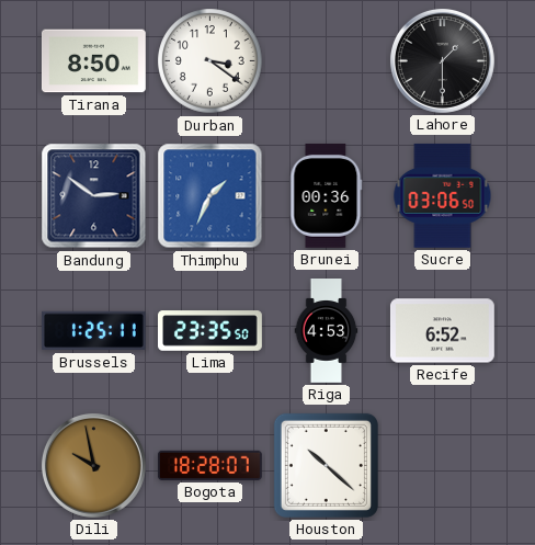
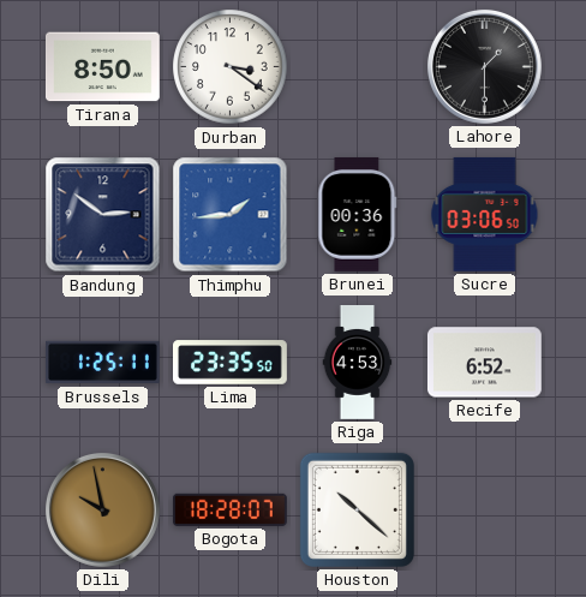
Thimphu: 1:34 -> 1:44 (231, 215)
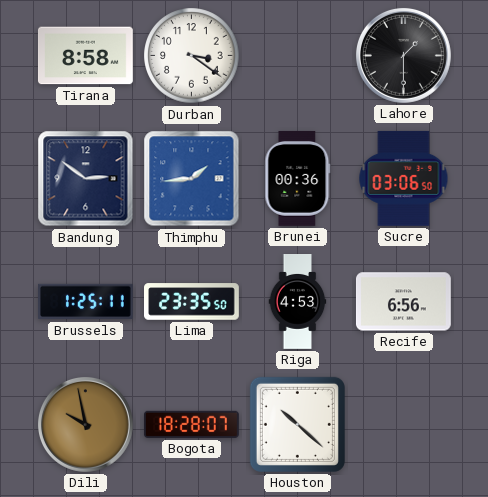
Tirana: 8:50 -> 8:58 (85, 56)
Recife: 6:52 -> 6:56 (403, 302)
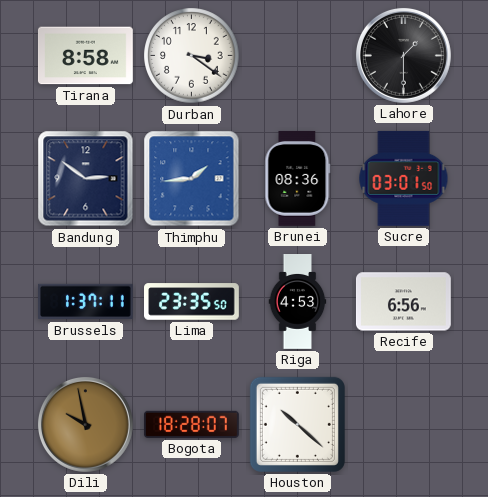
Brunei: 00:36 -> 08:36 (298, 178)
Sucre: 03:06 -> 03:01 (404, 178)
Brussels: 1:25 -> 1:37 (86, 302)
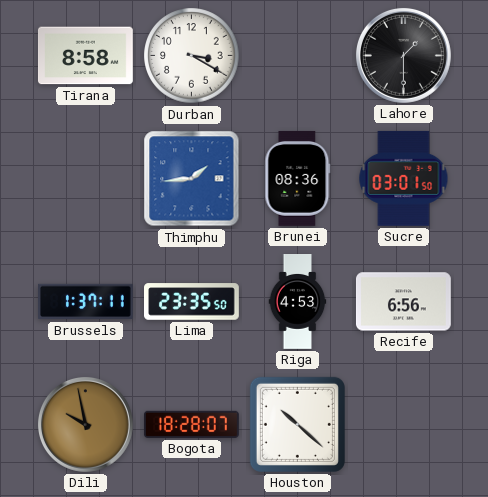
Durban: 3:21 -> 3:20 (192, 56)
Bandung: 2:51 -> none (86, 179)
